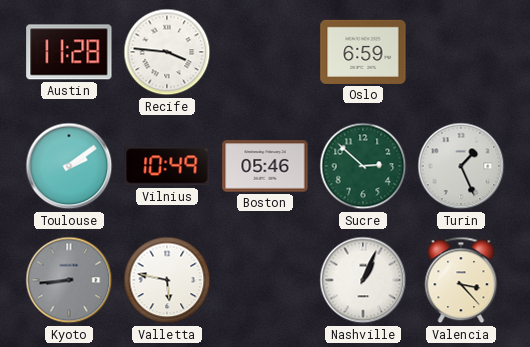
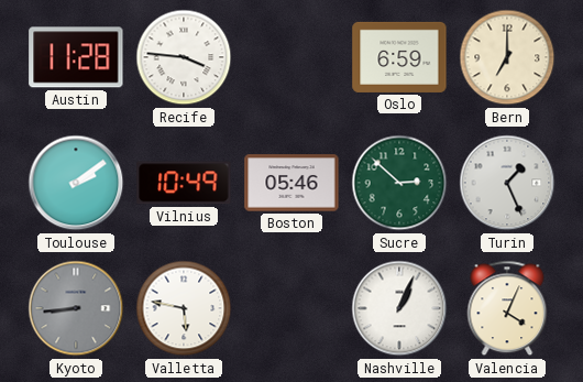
Bern: none -> 7:00 (507, 57)
Valencia: 3:23 -> 4:04 (507, 308)
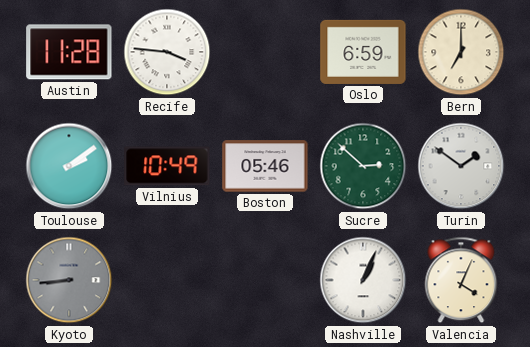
Turin: 1:26 -> 1:51 (461, 166)
Valletta: 5:47 -> none (184, 308)
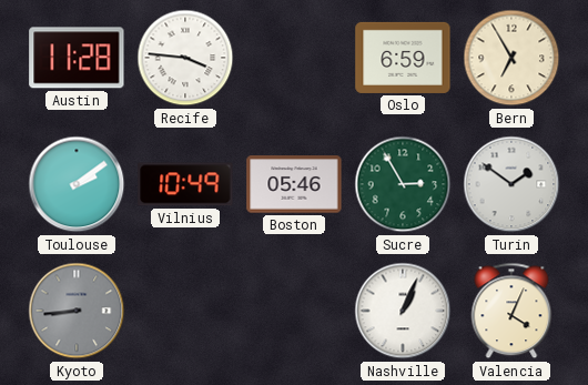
Bern: 7:00 -> 6:55 (511, 58)
Sucre: 2:52 -> 2:55 (403, 184)
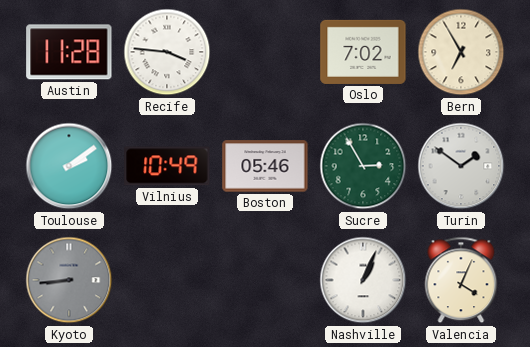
Oslo: 6:59 -> 7:02 (363, 52)
